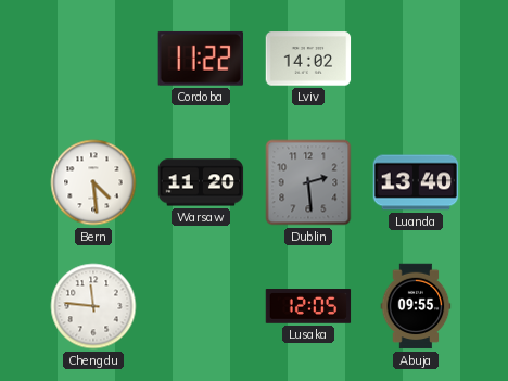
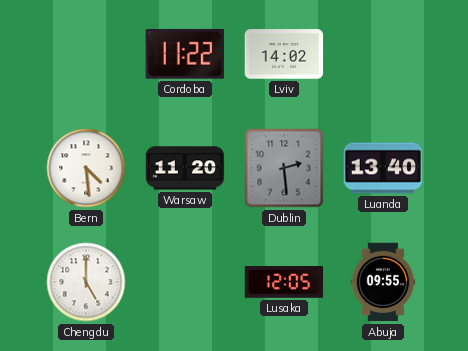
Chengdu: 11:46 -> 5:00 (86, 282)
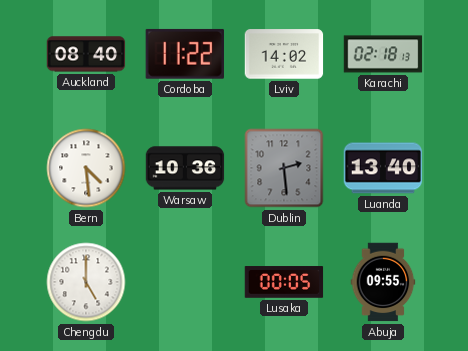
Auckland: none -> 08:40 (86, 54)
Karachi: none -> 02:18 (383, 54)
Warsaw: 11:20 -> 10:36 (185, 168)
Lusaka: 12:05 -> 00:05 (284, 282)
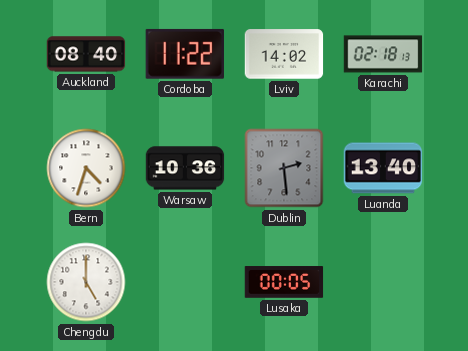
Bern: 4:29 -> 4:33 (86, 168)
Abuja: 09:55 -> none (383, 282)
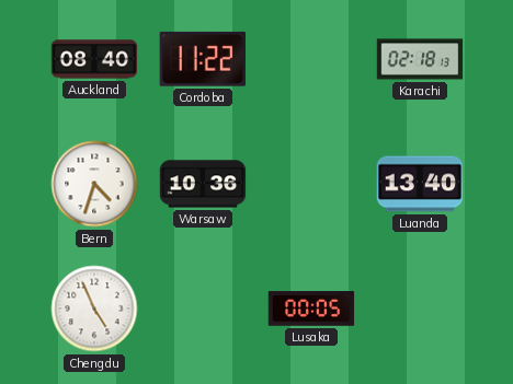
Lviv: 14:02 -> none (284, 54)
Dublin: 2:29 -> none (284, 168)
Chengdu: 5:00 -> 4:56 (94, 309)
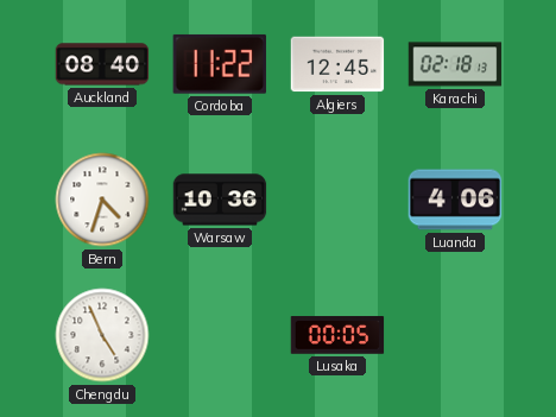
Algiers: none -> 12:45 (337, 64)
Luanda: 13:40 -> 4:06 (455, 200)
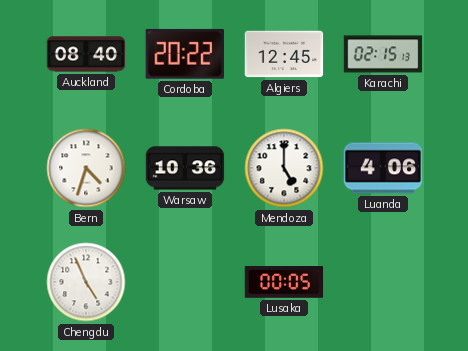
Cordoba: 11:22 -> 20:22 (185, 54)
Karachi: 02:18 -> 02:15 (383, 54)
Mendoza: none -> 5:00 (284, 168)
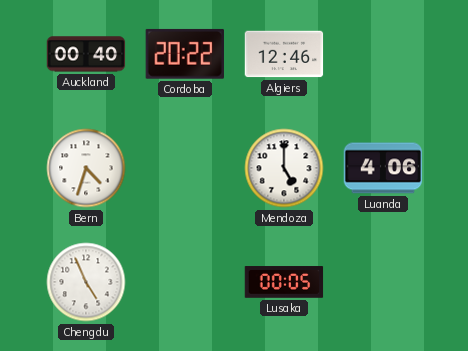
Auckland: 08:40 -> 00:40 (86, 54)
Algiers: 12:45 -> 12:46 (284, 54)
Karachi: 02:15 -> none (383, 54)
Warsaw: 10:36 -> none (185, 168)
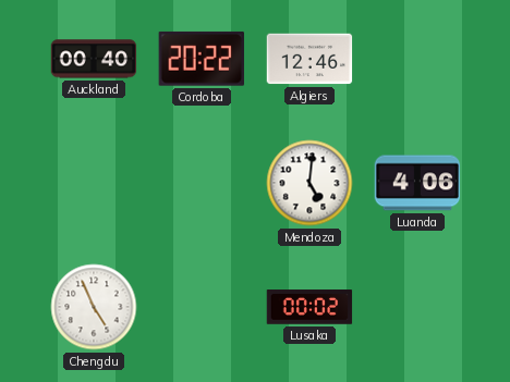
Bern: 4:33 -> none (86, 168)
Mendoza: 5:00 -> 5:01 (309, 183)
Lusaka: 00:05 -> 00:02 (309, 307)
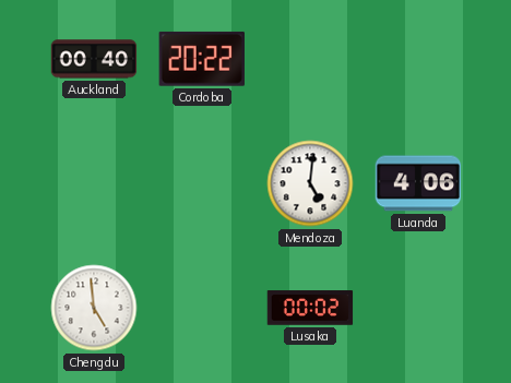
Algiers: 12:46 -> none (309, 59)
Chengdu: 4:56 -> 4:59 (94, 308)
